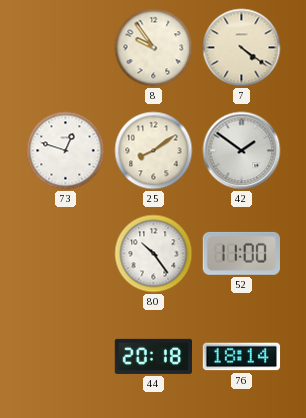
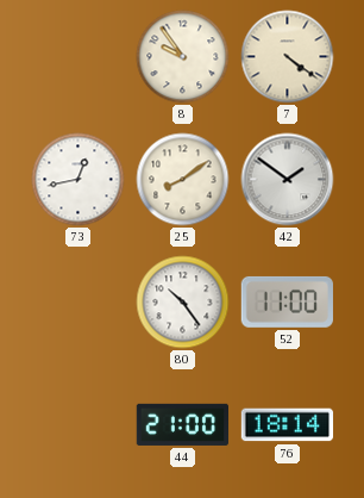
73: 12:48 -> 12:43 (79, 180)
44: 20:18 -> 21:00 (183, 424)
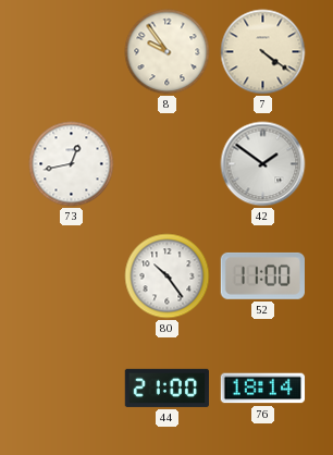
25: 8:09 -> none (183, 180)
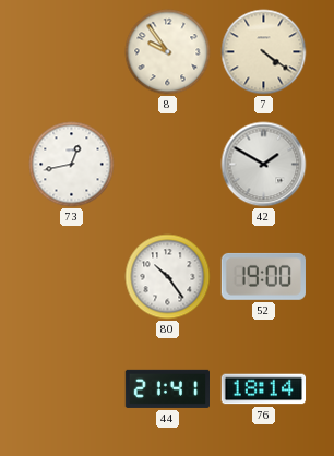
42: 1:51 -> 1:50 (264, 165)
52: 11:00 -> 19:00 (263, 276)
44: 21:00 -> 21:41 (168, 388)
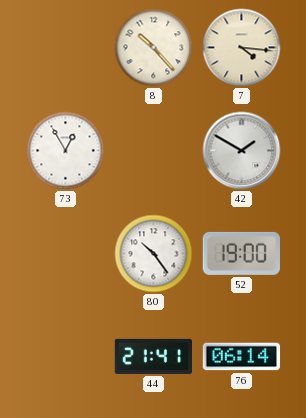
8: 9:54 -> 10:23 (154, 48)
7: 4:21 -> 4:16 (242, 48)
73: 12:43 -> 12:55 (66, 151)
76: 18:14 -> 06:14 (242, 357)
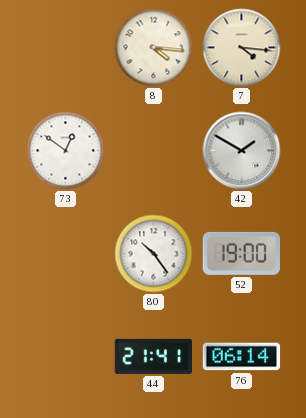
8: 10:23 -> 4:16 (154, 48)
73: 12:55 -> 12:51 (66, 151)
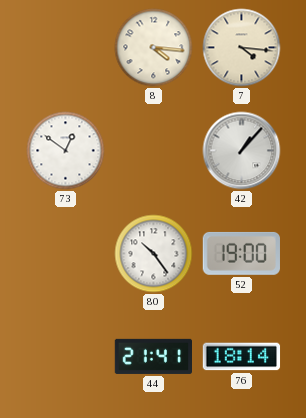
42: 1:50 -> 1:07 (242, 151)
76: 06:14 -> 18:14 (242, 357)
